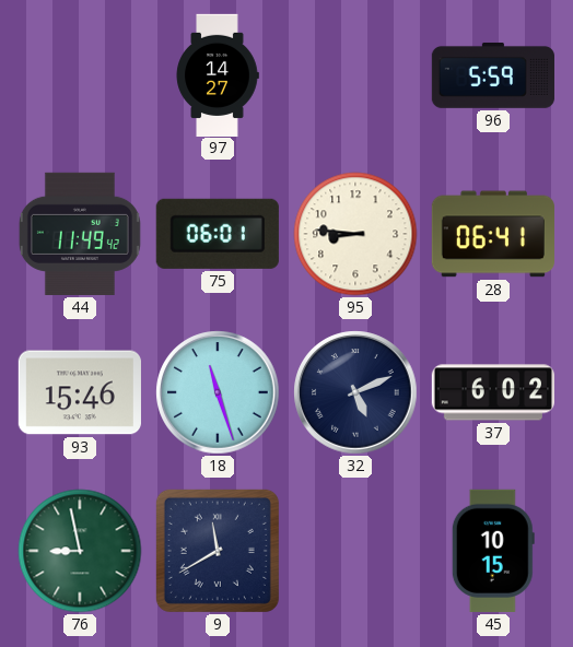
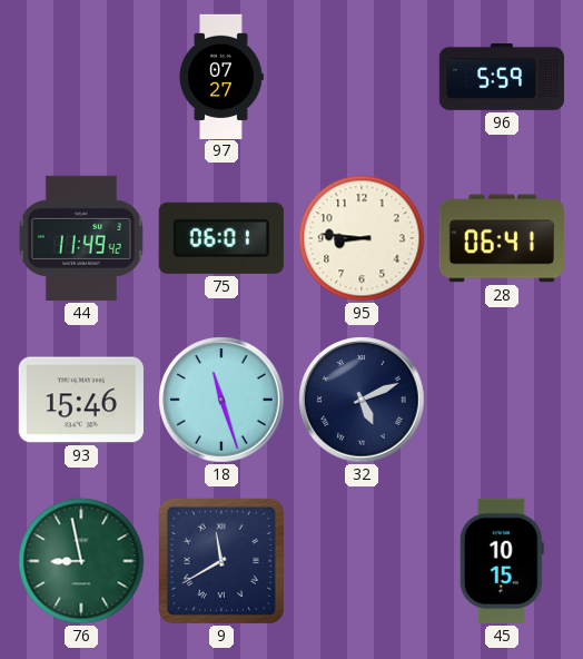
97: 14:27 -> 07:27 (221, 76)
37: 6:02 -> none (493, 392)
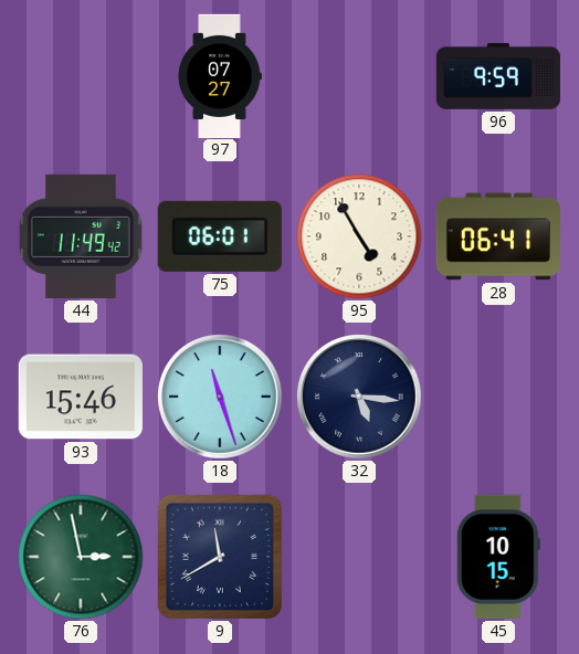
96: 5:59 -> 9:59 (498, 76)
95: 8:46 -> 4:55 (359, 236)
32: 5:11 -> 5:16 (359, 397)
76: 8:58 -> 2:58 (81, 557)
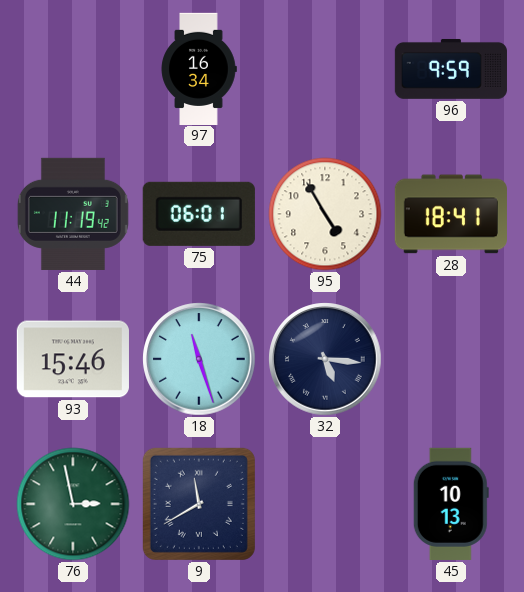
97: 07:27 -> 16:34 (199, 68)
44: 11:49 -> 11:19 (73, 214)
28: 06:41 -> 18:41 (451, 214)
45: 10:15 -> 10:13 (451, 504)
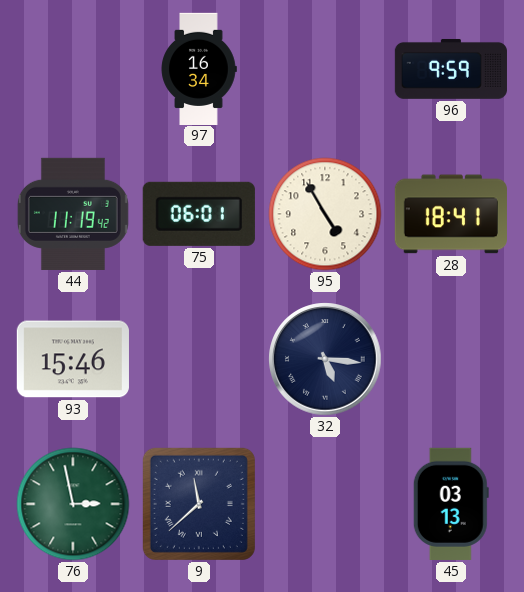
18: 11:27 -> none (199, 359)
9: 11:40 -> 11:38 (199, 504)
45: 10:13 -> 03:13 (451, 504)
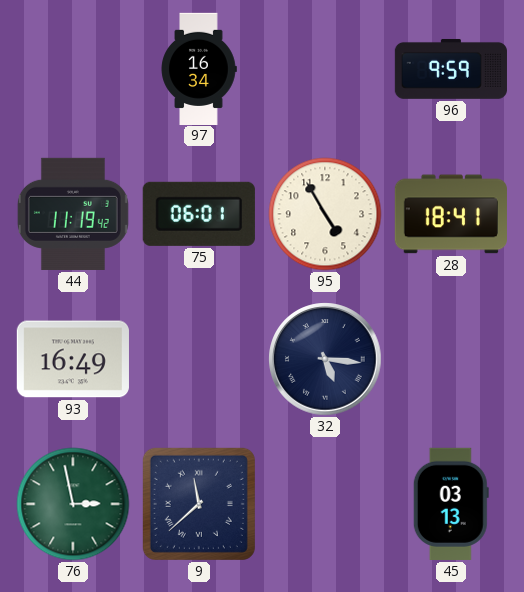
93: 15:46 -> 16:49 (73, 359)
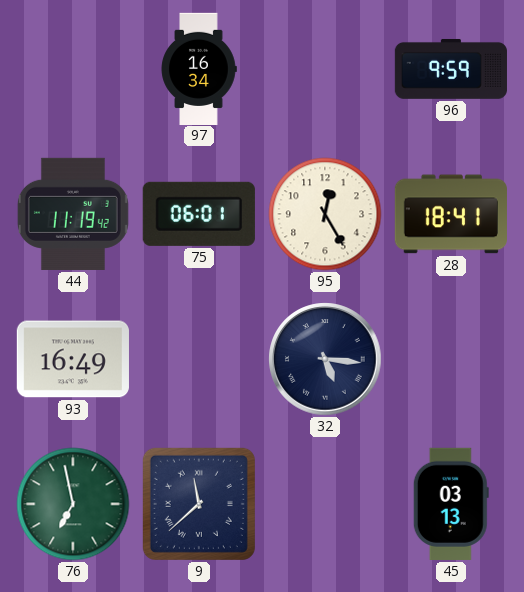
95: 4:55 -> 12:25 (325, 214)
76: 2:58 -> 6:58 (73, 504)
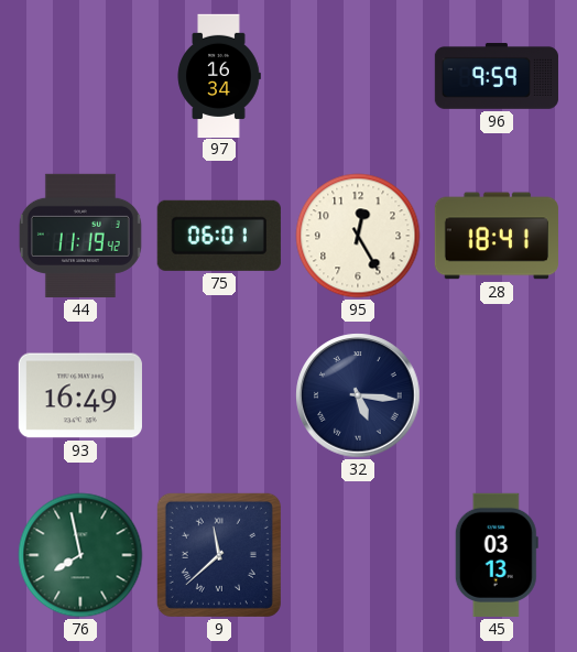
76: 6:58 -> 7:58 (80, 555)
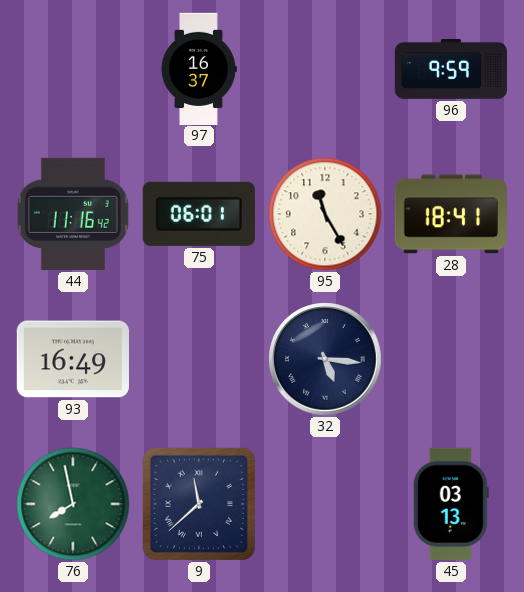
97: 16:34 -> 16:37 (199, 68)
44: 11:19 -> 11:16 (73, 214)
95: 12:25 -> 11:25 (325, 214)
